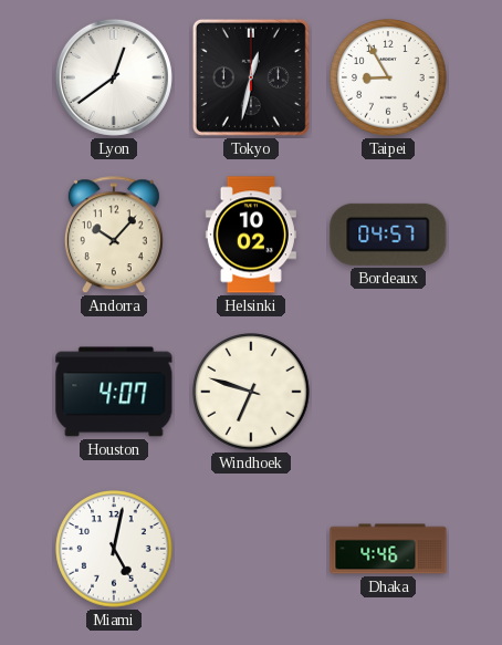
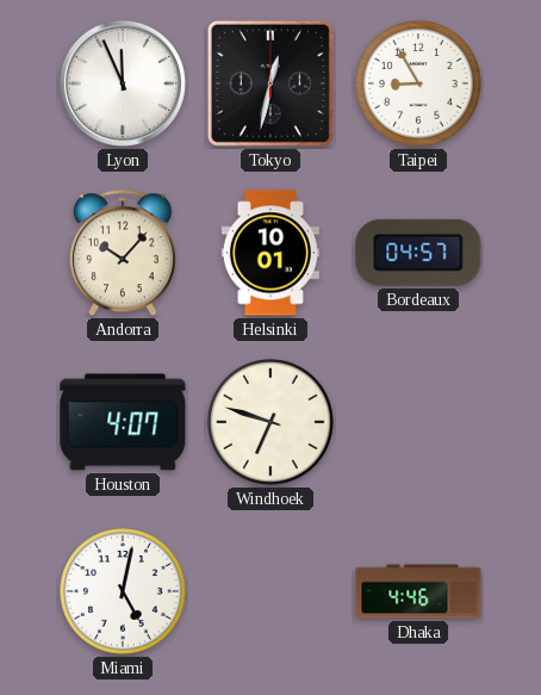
Lyon: 12:39 -> 11:56 (123, 83)
Helsinki: 10:02 -> 10:01 (270, 253)
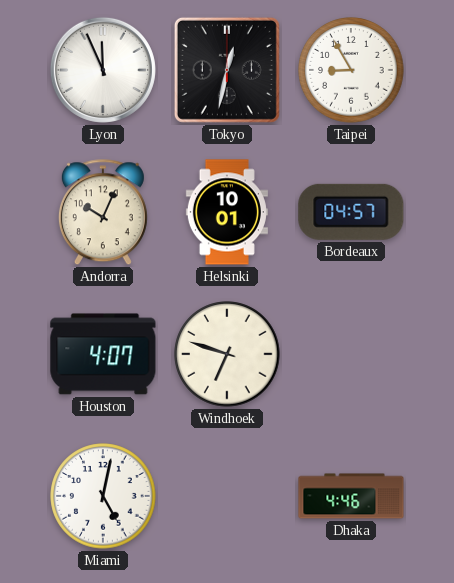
Andorra: 10:07 -> 10:04 (103, 213)
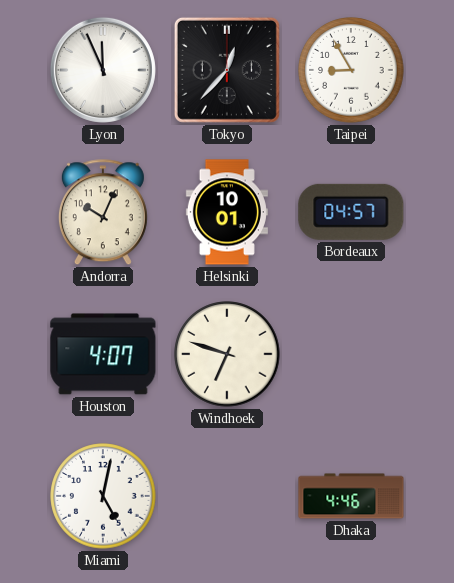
Tokyo: 12:32 -> 12:37 (227, 70)
